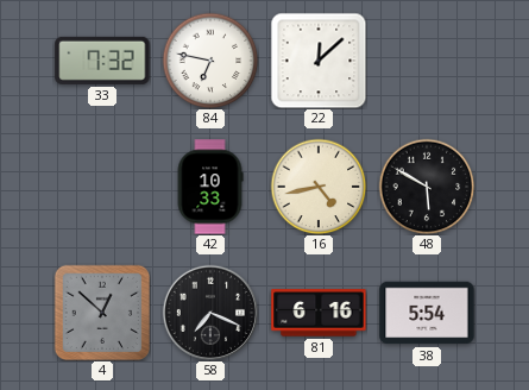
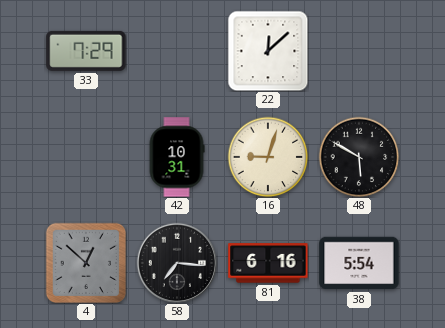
33: 7:32 -> 7:29 (86, 51)
84: 6:47 -> none (210, 61)
42: 10:33 -> 10:31 (177, 157)
16: 4:43 -> 9:03 (268, 157)
58: 7:19 -> 7:16 (176, 262)
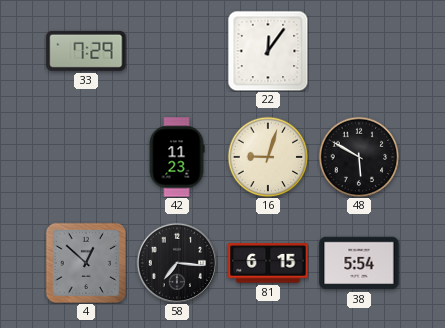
22: 12:08 -> 12:06 (268, 51)
42: 10:31 -> 11:23 (177, 157)
81: 6:16 -> 6:15 (268, 263)
